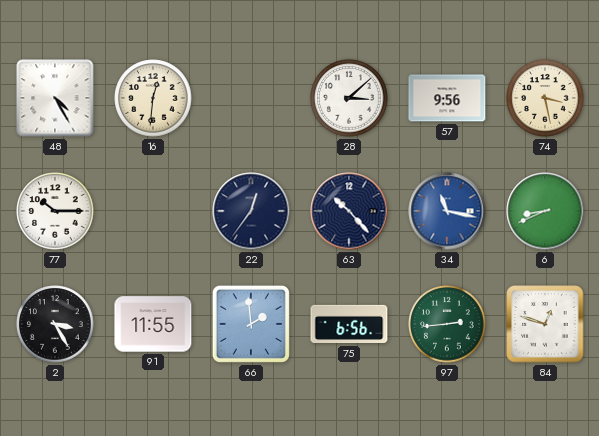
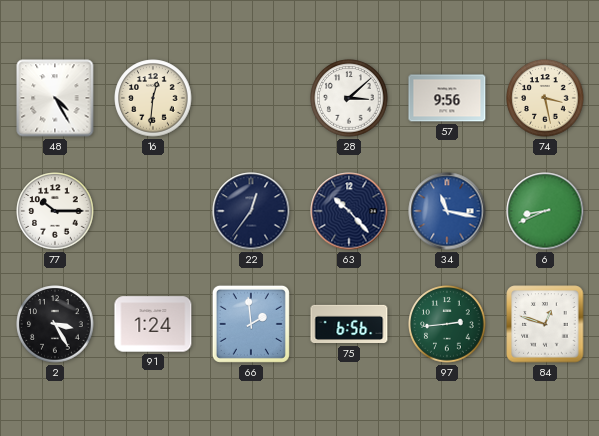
91: 11:55 -> 1:24 (153, 324)
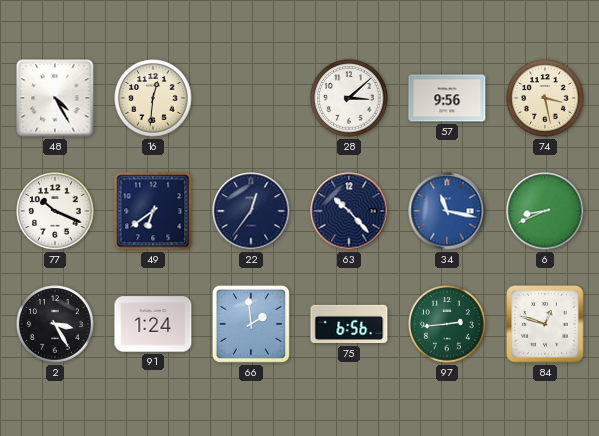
77: 10:15 -> 10:19 (55, 211)
49: none -> 6:39 (153, 211)
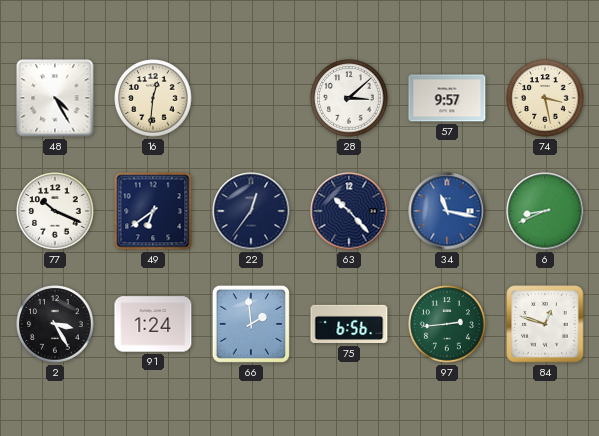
57: 9:56 -> 9:57 (447, 98)
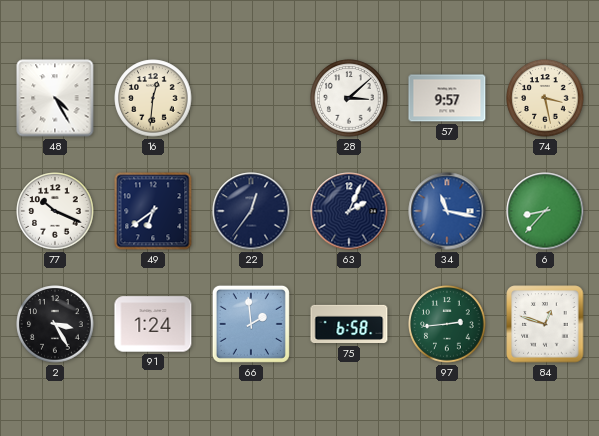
63: 10:23 -> 2:04 (349, 211)
6: 8:41 -> 8:37 (545, 211)
75: 6:56 -> 6:58 (349, 324)
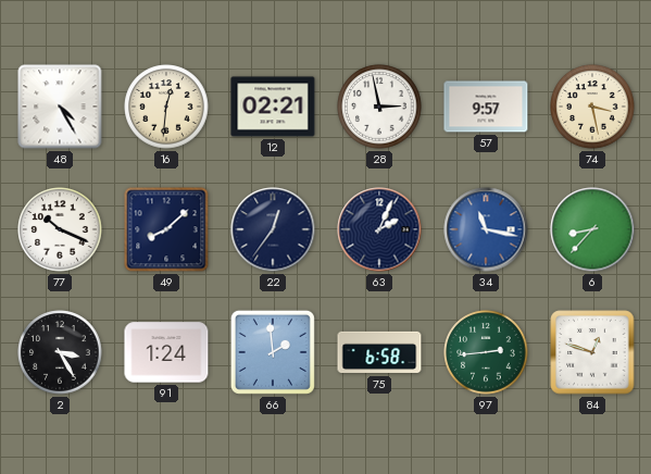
12: none -> 02:21 (273, 107)
28: 3:08 -> 2:58 (379, 107)
49: 6:39 -> 8:08 (166, 229)
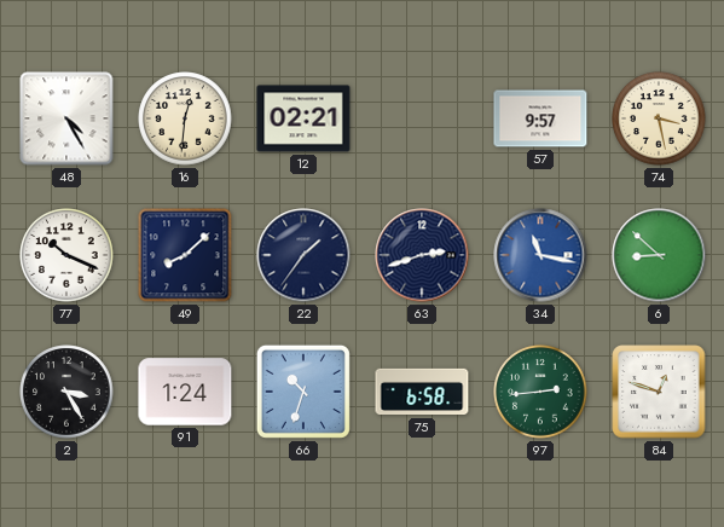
28: 2:58 -> none (379, 107)
22: 12:36 -> 1:36 (303, 255)
63: 2:04 -> 2:42 (422, 255)
6: 8:37 -> 8:52 (659, 255)
66: 1:59 -> 10:33 (303, 392)
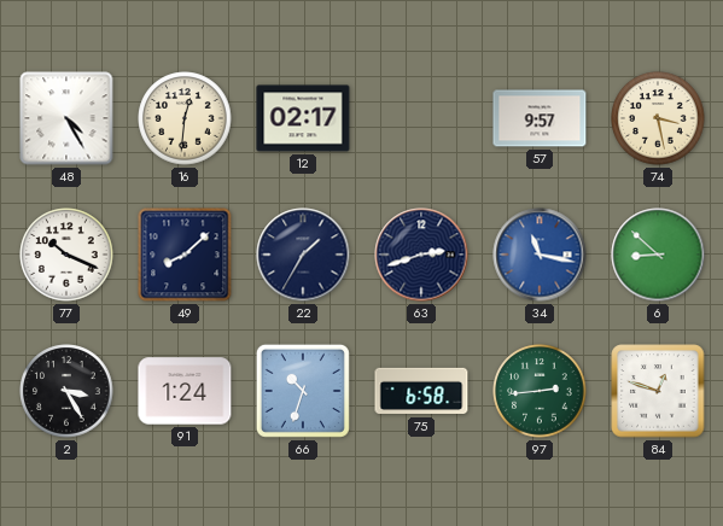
12: 02:21 -> 02:17 (303, 118)
22: 1:36 -> 1:35 (303, 255)
